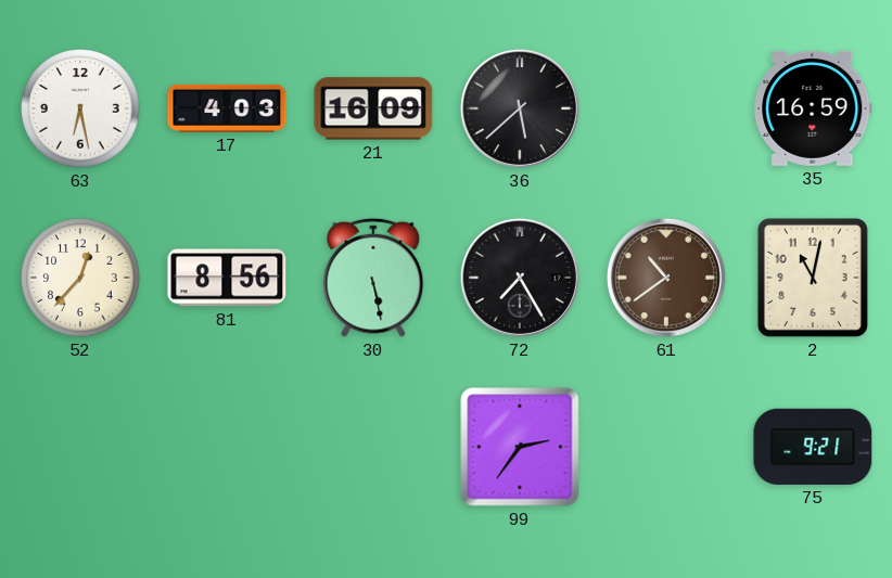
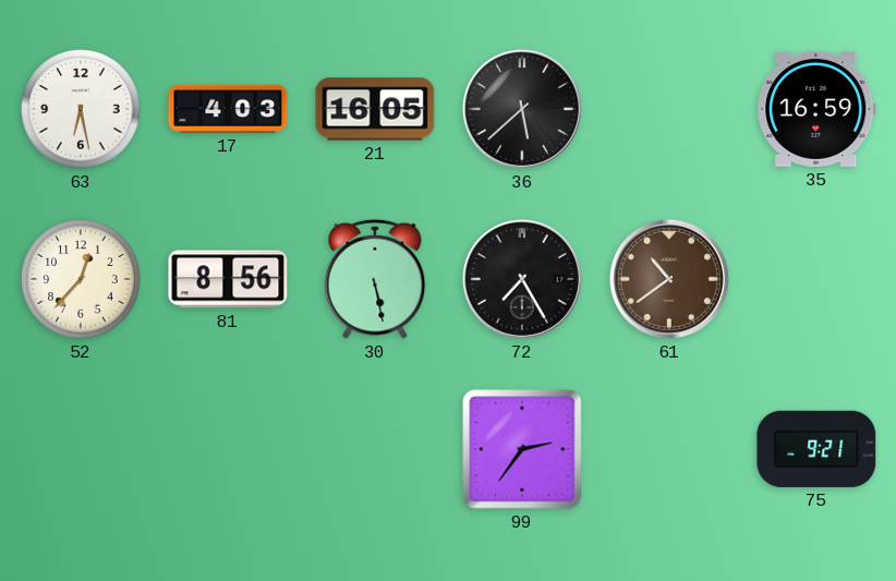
21: 16:09 -> 16:05 (375, 109)
2: 11:02 -> none (813, 278)
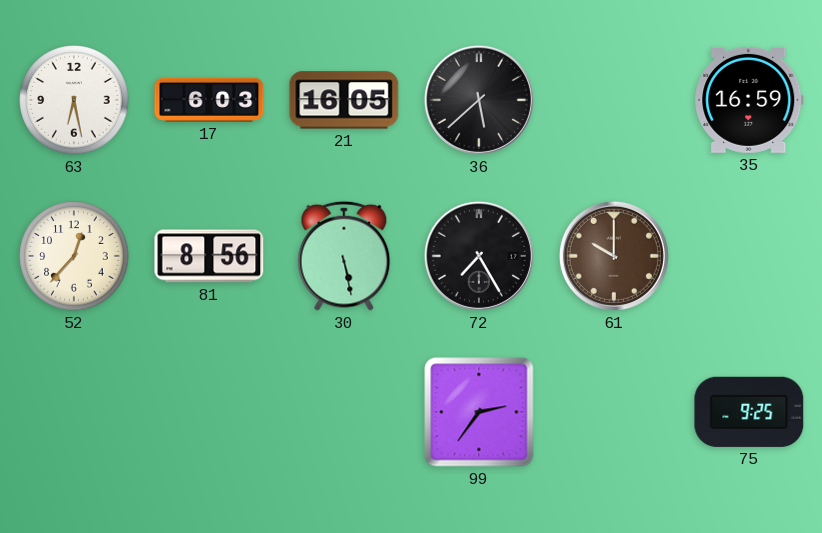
17: 4:03 -> 6:03 (209, 100)
61: 10:39 -> 10:00 (614, 256)
75: 9:21 -> 9:25 (749, 412)
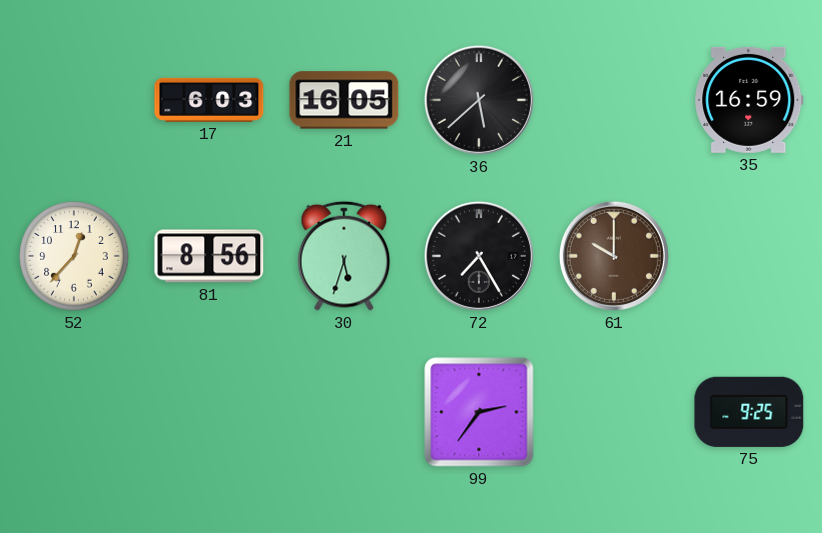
63: 6:28 -> none (74, 100)
30: 5:28 -> 5:33 (344, 256)
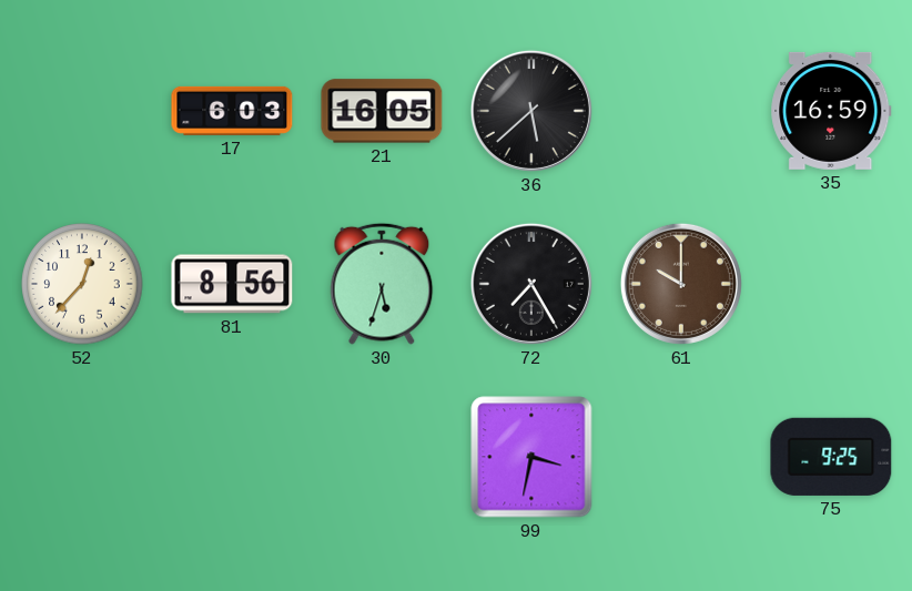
99: 2:36 -> 3:32 (531, 457)
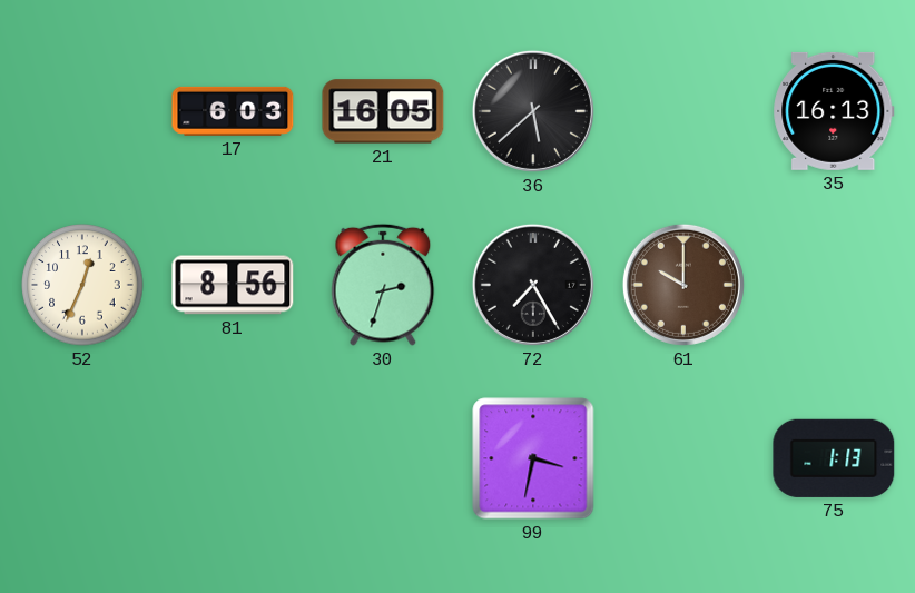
35: 16:59 -> 16:13 (834, 111)
52: 12:37 -> 12:34 (82, 285)
30: 5:33 -> 2:33 (383, 285)
75: 9:25 -> 1:13 (834, 458)
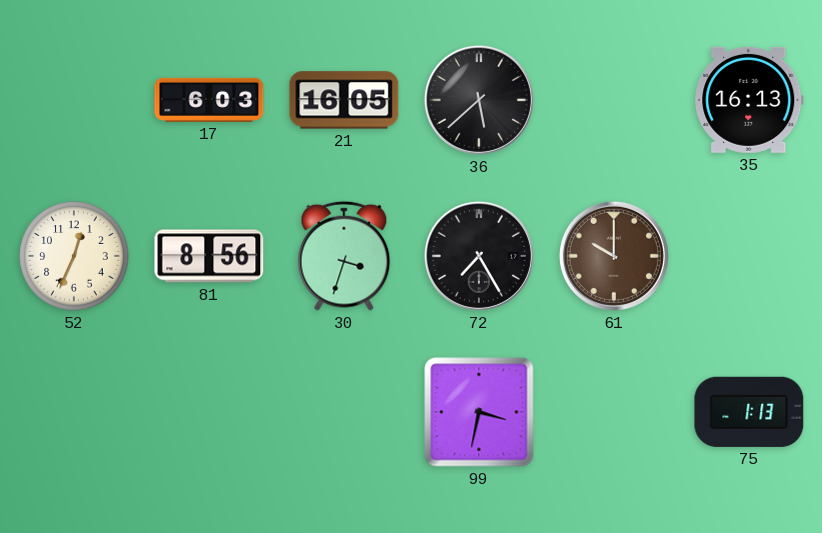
30: 2:33 -> 3:33 (344, 256)
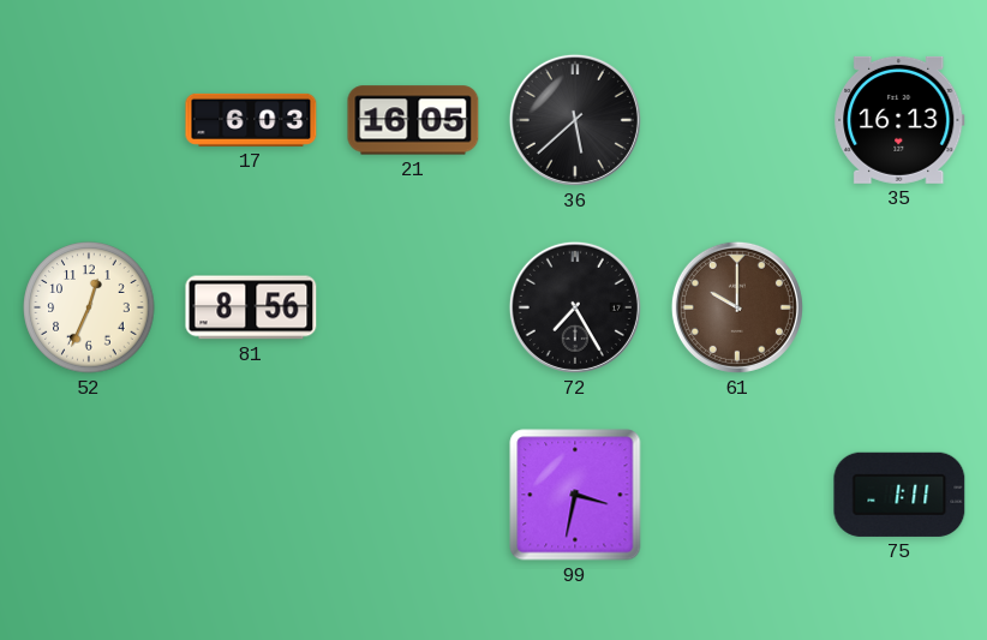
30: 3:33 -> none (344, 256)
75: 1:13 -> 1:11 (899, 495)
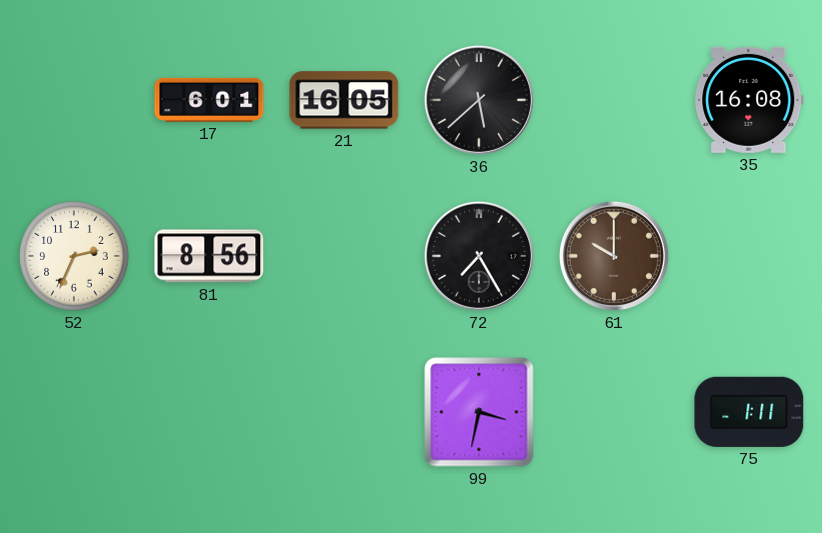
17: 6:03 -> 6:01 (209, 100)
35: 16:13 -> 16:08 (749, 100)
52: 12:34 -> 2:34 (74, 256)
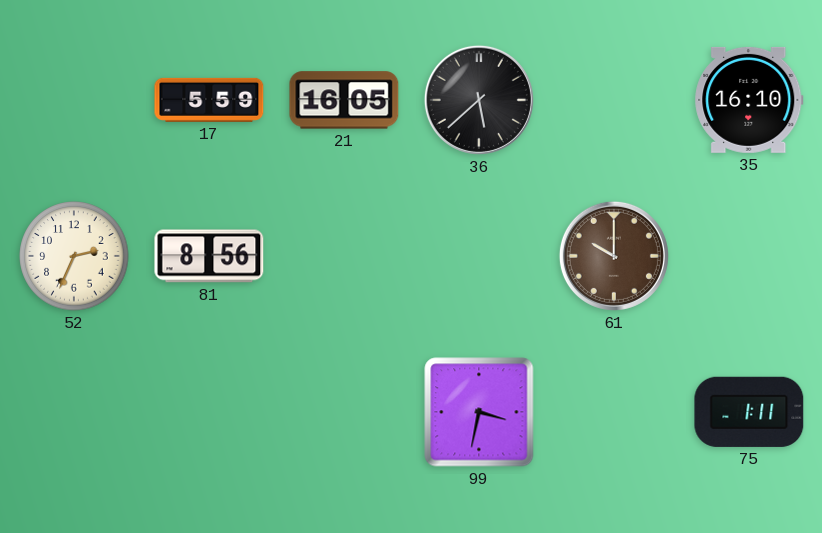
17: 6:01 -> 5:59 (209, 100)
35: 16:08 -> 16:10 (749, 100)
72: 7:25 -> none (479, 256)
